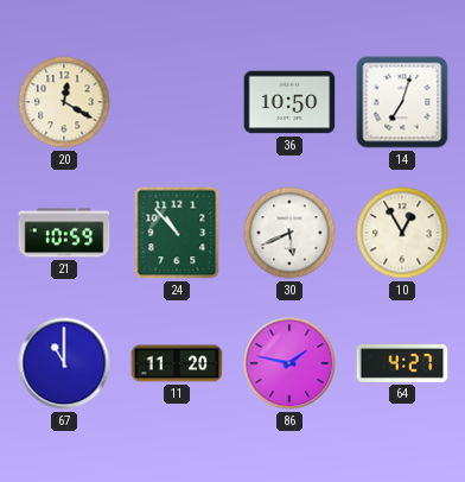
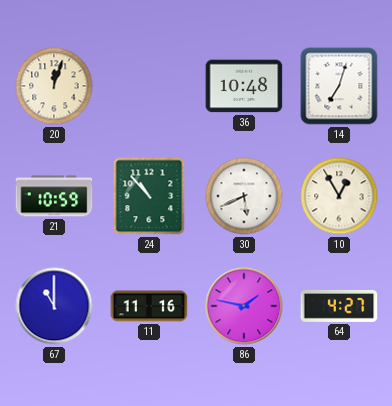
20: 12:20 -> 12:03 (54, 86)
36: 10:50 -> 10:48 (244, 86)
11: 11:20 -> 11:16 (149, 306)
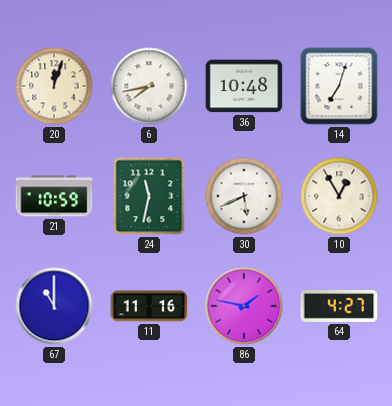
6: none -> 7:43 (149, 86)
24: 10:53 -> 11:32 (149, 196)
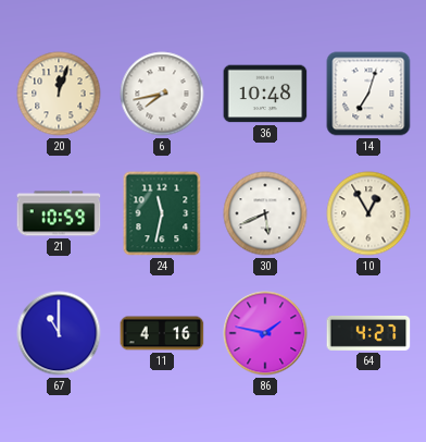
11: 11:16 -> 4:16 (162, 333)
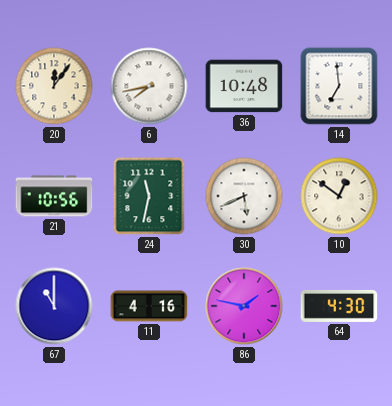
20: 12:03 -> 12:06 (54, 86)
14: 7:03 -> 6:59 (339, 86)
21: 10:59 -> 10:56 (54, 196)
10: 12:55 -> 12:51 (339, 196)
64: 4:27 -> 4:30 (339, 306)
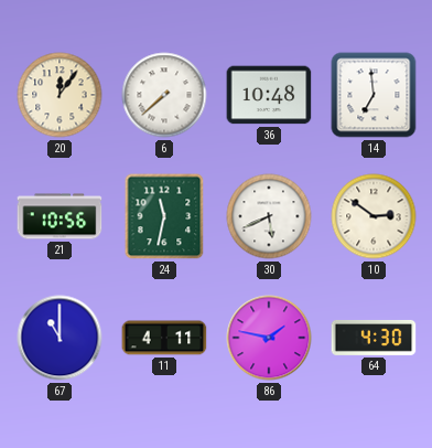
6: 7:43 -> 7:38 (164, 95)
10: 12:51 -> 2:51 (374, 216)
11: 4:16 -> 4:11 (164, 338)
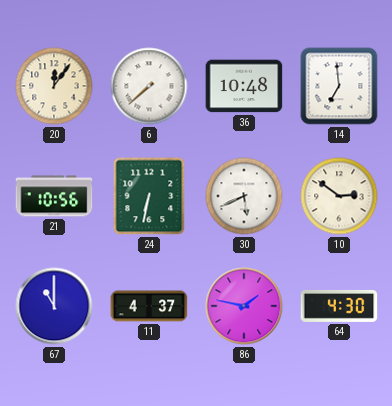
24: 11:32 -> 6:32 (149, 196)
11: 4:11 -> 4:37 (149, 306)
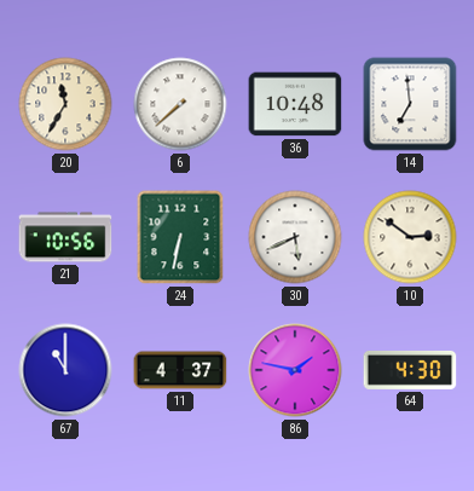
20: 12:06 -> 11:35 (65, 104)
